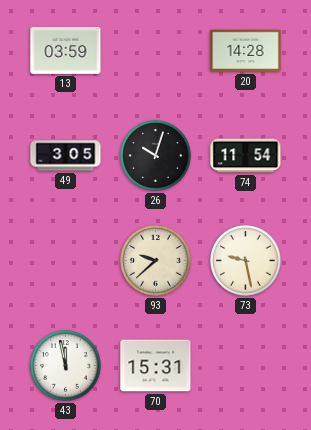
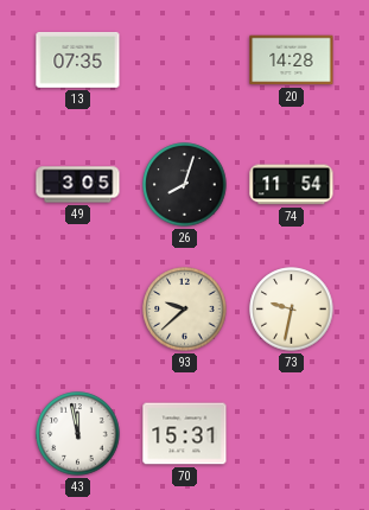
13: 03:59 -> 07:35 (78, 59)
26: 10:03 -> 8:03 (185, 185)
73: 9:28 -> 9:32 (292, 310)
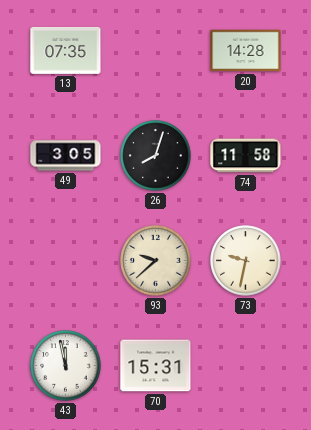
74: 11:54 -> 11:58 (246, 156)
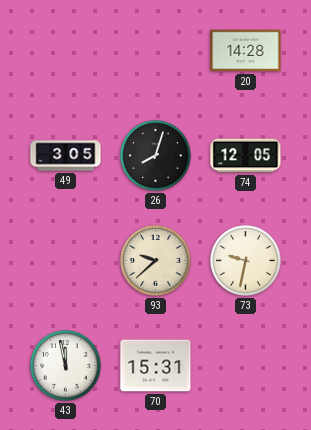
13: 07:35 -> none (66, 50)
74: 11:58 -> 12:05 (246, 156)
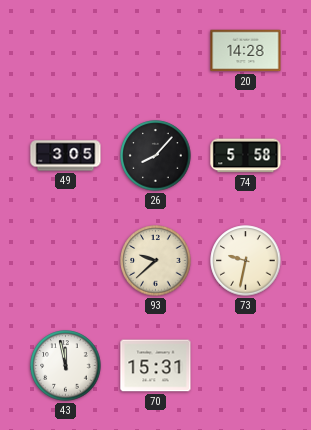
26: 8:03 -> 8:07 (156, 156)
74: 12:05 -> 5:58 (246, 156)
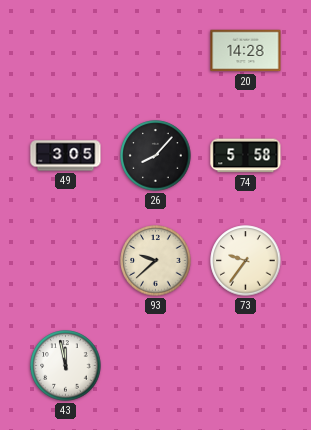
73: 9:32 -> 9:36 (246, 261)
70: 15:31 -> none (156, 366)
